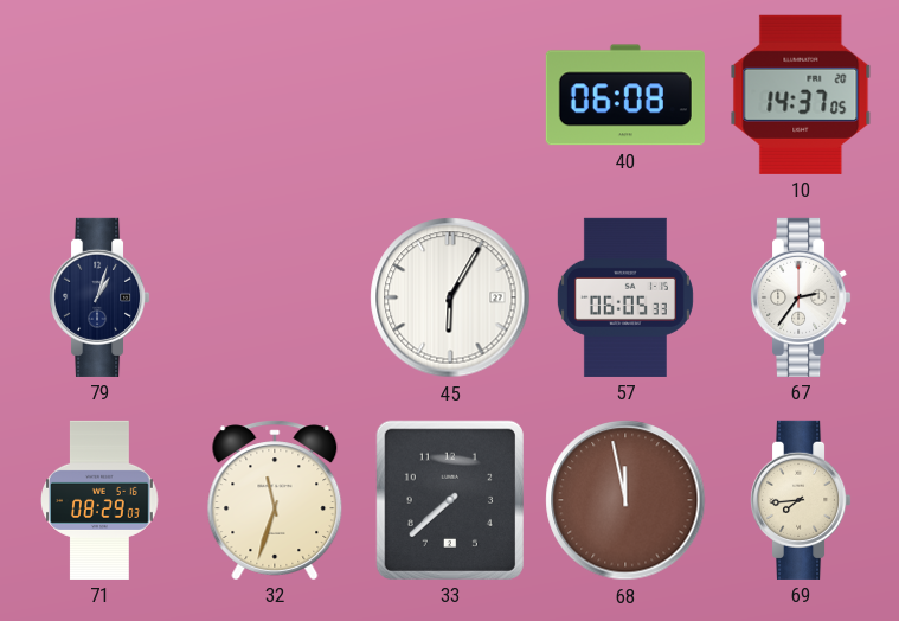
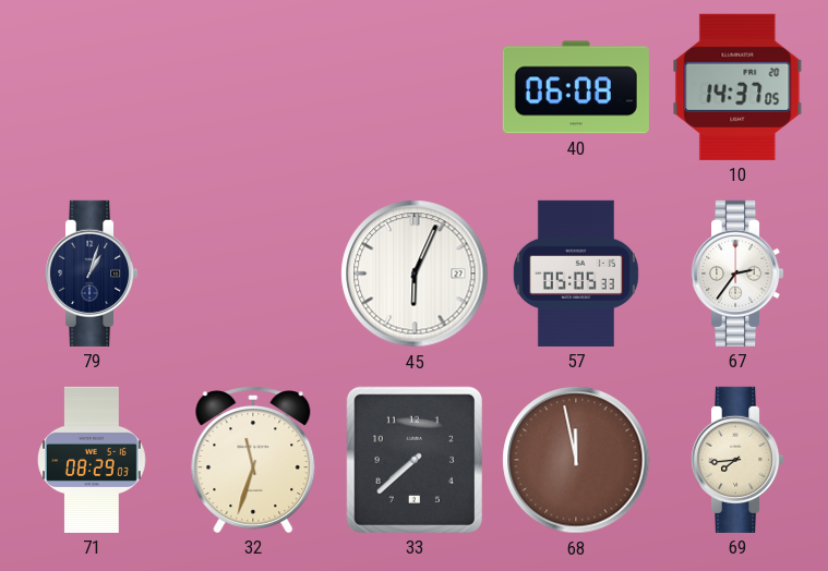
45: 6:05 -> 6:04 (415, 274)
57: 06:05 -> 05:05 (576, 274)
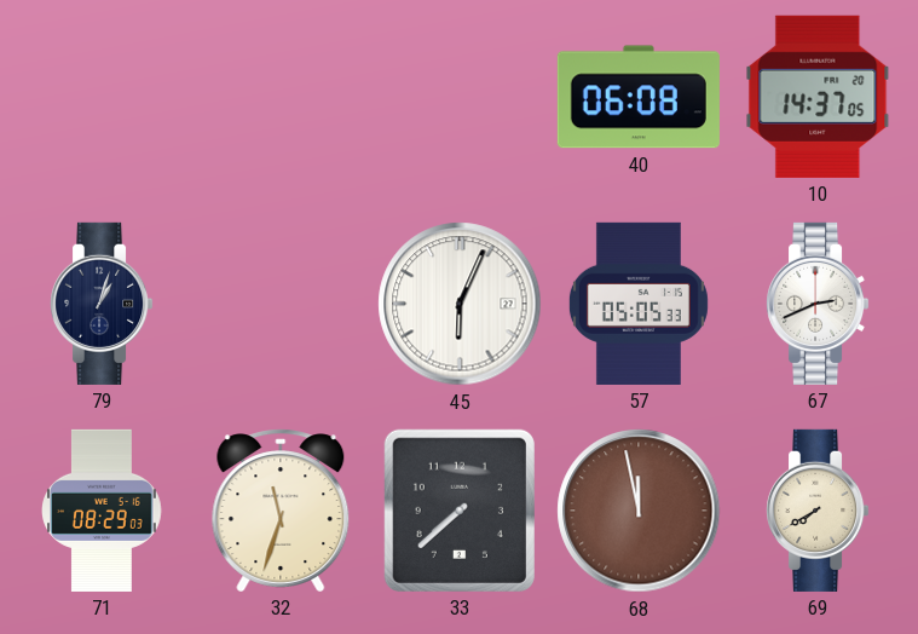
67: 2:36 -> 2:41 (819, 304)
69: 7:44 -> 7:40 (819, 511)
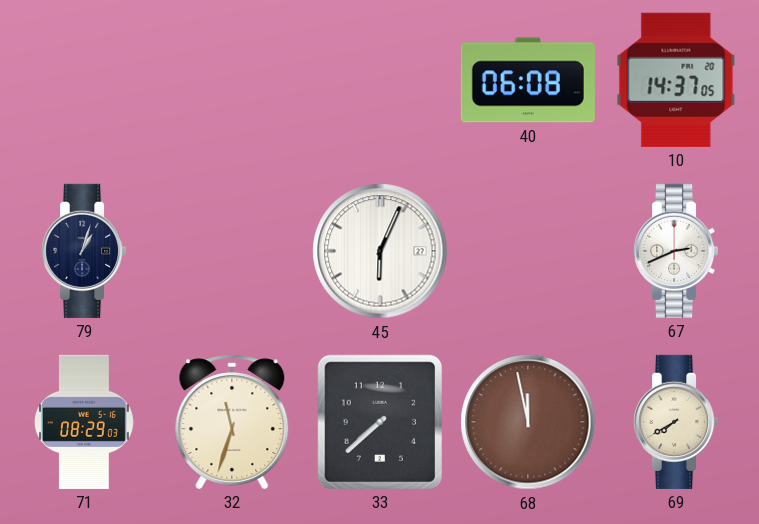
57: 05:05 -> none (639, 304)
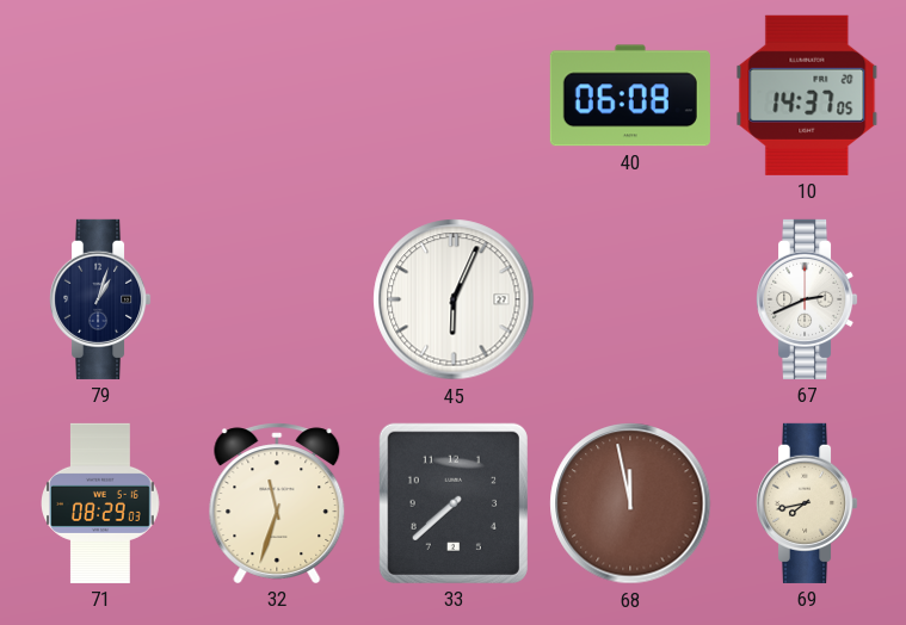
69: 7:40 -> 7:43 (808, 503)
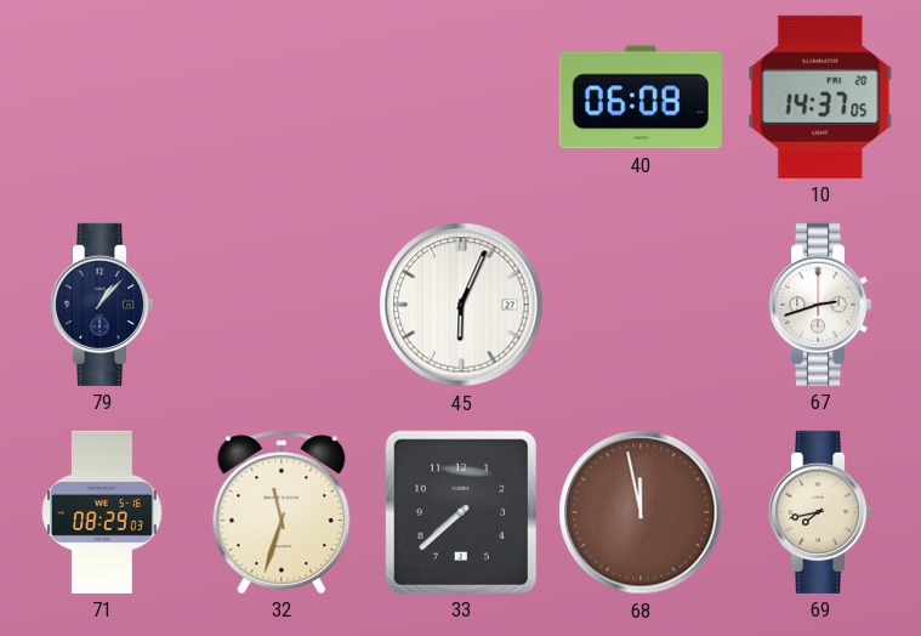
79: 1:03 -> 1:07 (103, 305)
67: 2:41 -> 2:42 (821, 305)
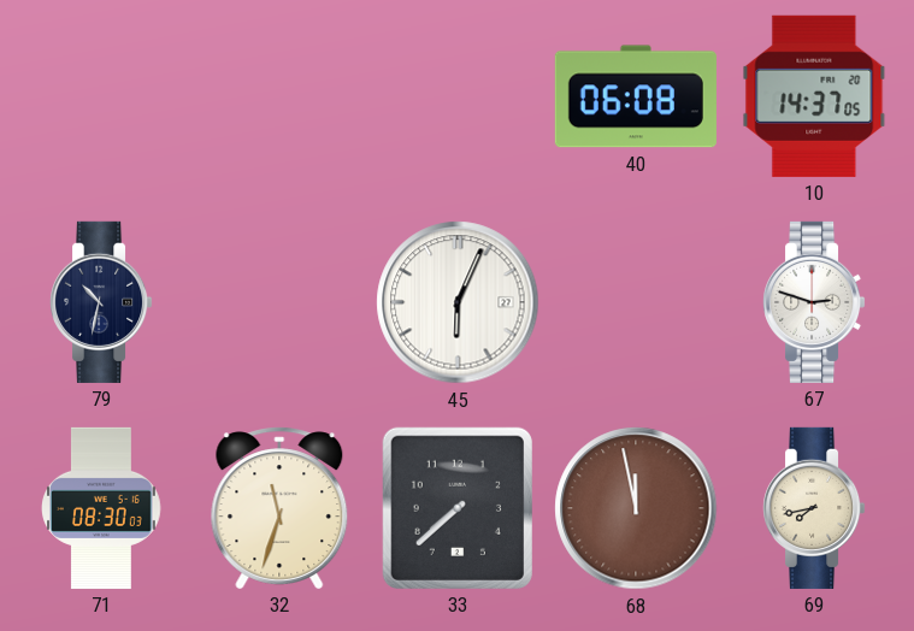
79: 1:07 -> 10:32 (102, 302)
67: 2:42 -> 2:48 (815, 302)
71: 08:29 -> 08:30 (101, 508)
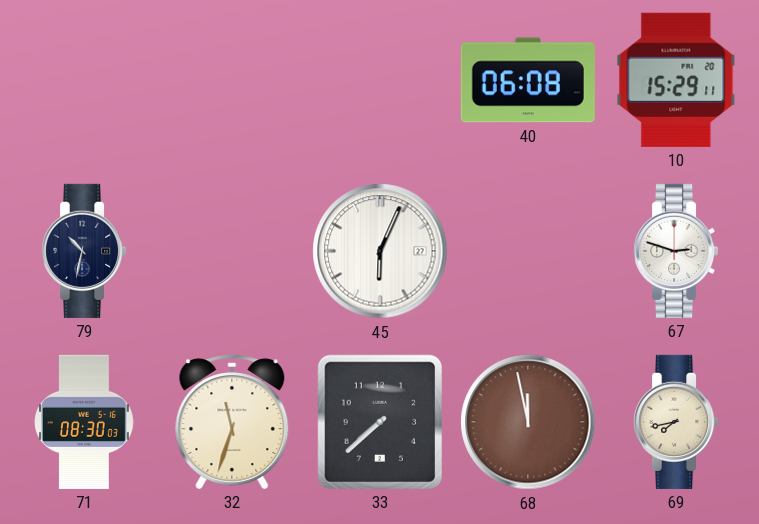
10: 14:37 -> 15:29 (676, 80)
